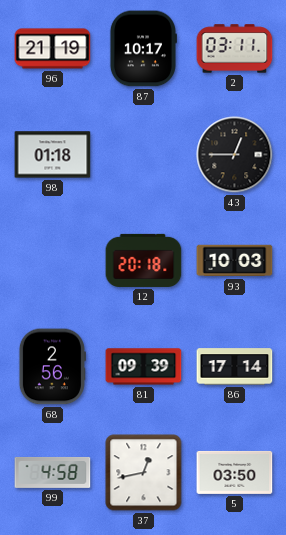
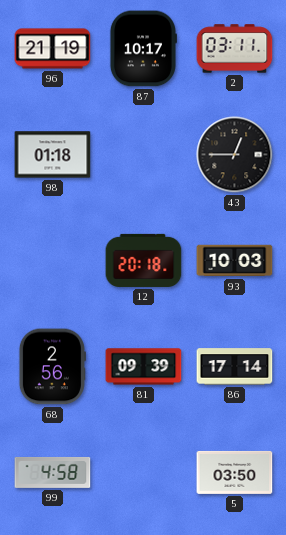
37: 12:43 -> none (144, 473)
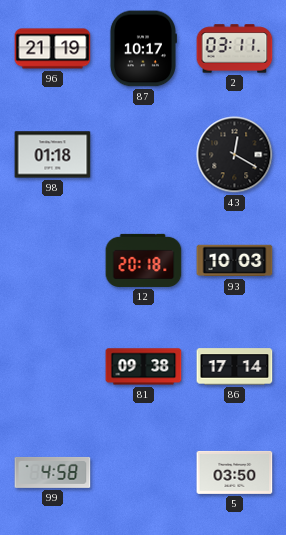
43: 12:45 -> 12:20 (235, 155)
68: 2:56 -> none (52, 367)
81: 09:39 -> 09:38 (144, 367)
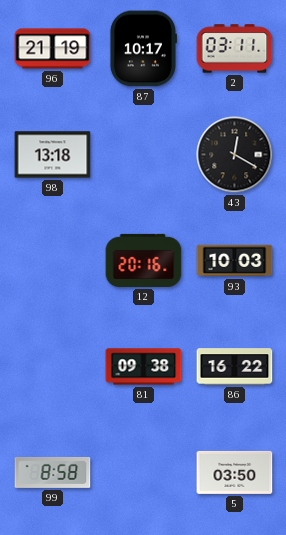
98: 01:18 -> 13:18 (53, 155)
12: 20:18 -> 20:16 (144, 260)
86: 17:14 -> 16:22 (235, 367)
99: 4:58 -> 8:58 (53, 472)
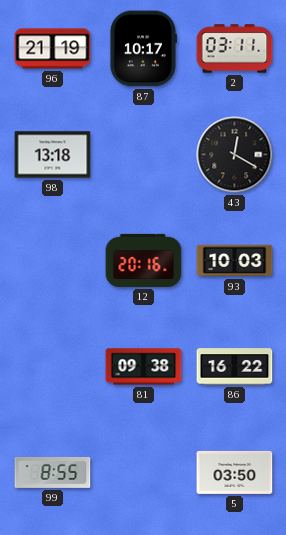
99: 8:58 -> 8:55 (53, 472)
